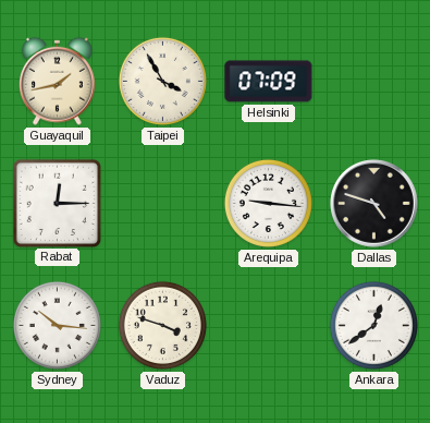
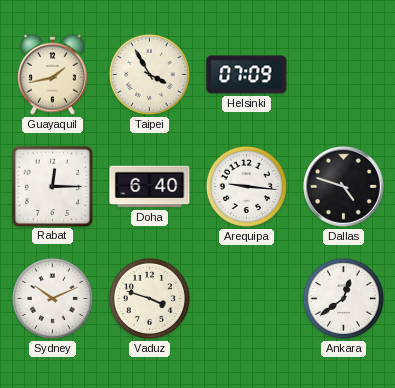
Doha: none -> 6:40 (150, 187)
Sydney: 10:16 -> 10:11 (52, 298)
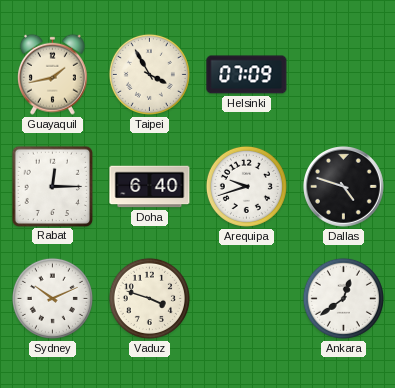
Arequipa: 9:16 -> 9:42 (246, 186)
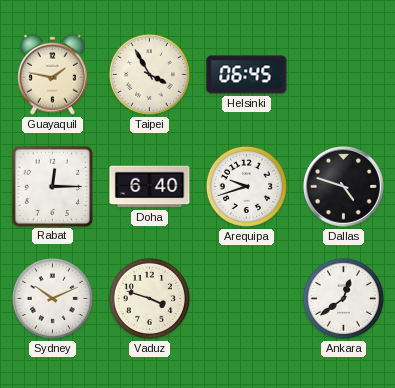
Guayaquil: 1:43 -> 1:47 (52, 74)
Helsinki: 07:09 -> 06:45 (247, 75)
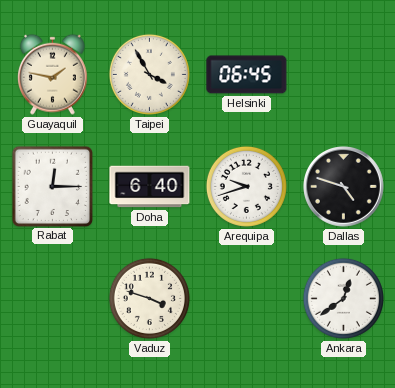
Sydney: 10:11 -> none (52, 298)
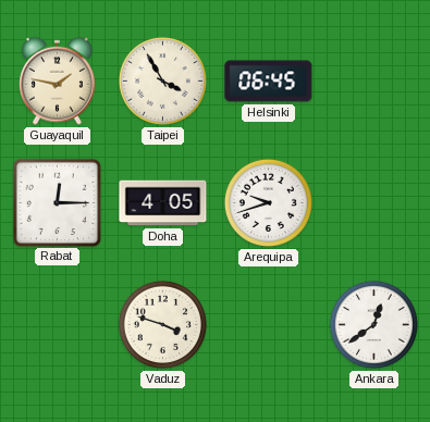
Doha: 6:40 -> 4:05 (163, 203)
Dallas: 4:48 -> none (344, 187)
